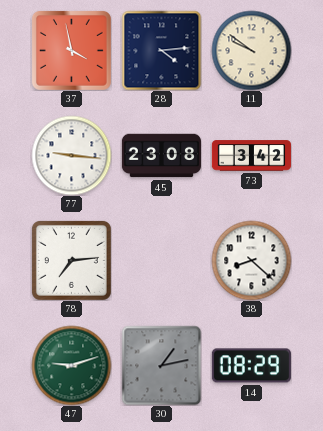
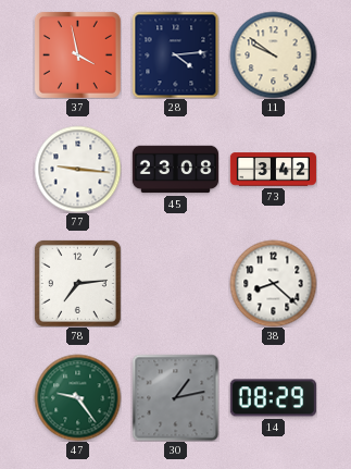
47: 9:12 -> 9:24 (77, 397)
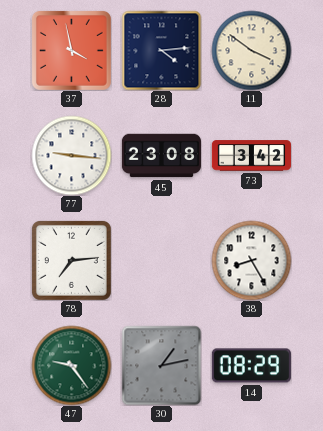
11: 9:51 -> 3:51 (251, 50)
38: 8:22 -> 8:25 (251, 260)
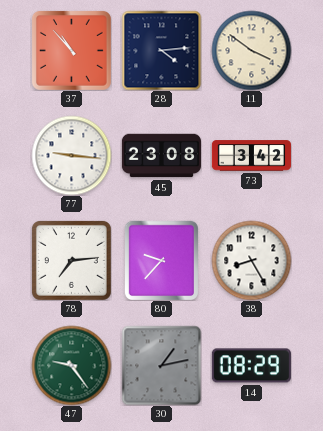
37: 3:58 -> 10:53 (71, 50)
80: none -> 9:37 (161, 260)
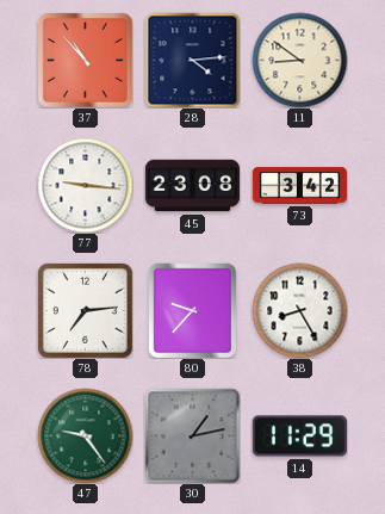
11: 3:51 -> 8:51 (299, 60)
14: 08:29 -> 11:29 (299, 436)
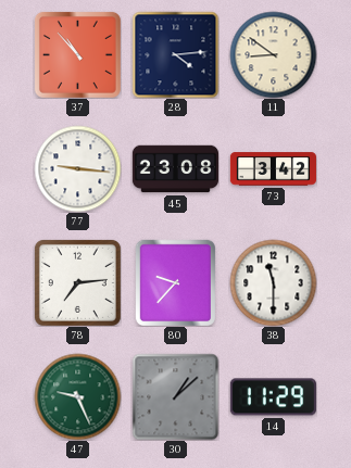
38: 8:25 -> 11:30 (273, 282)
47: 9:24 -> 9:26 (77, 396)
30: 1:13 -> 1:08 (175, 396)
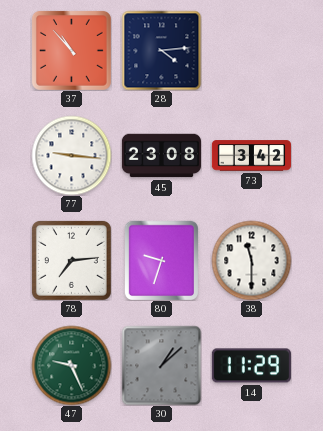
11: 8:51 -> none (273, 54)
80: 9:37 -> 9:33 (161, 260)
